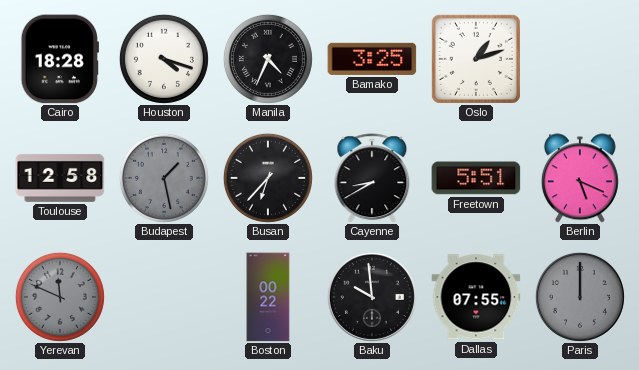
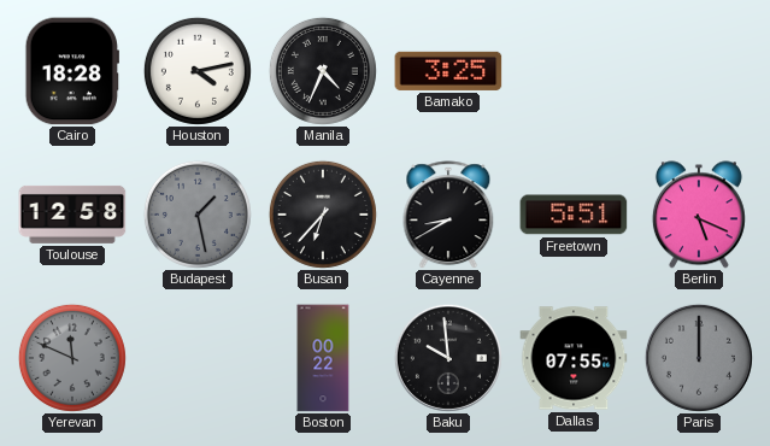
Houston: 4:18 -> 4:13 (198, 71)
Oslo: 1:12 -> none (476, 59)
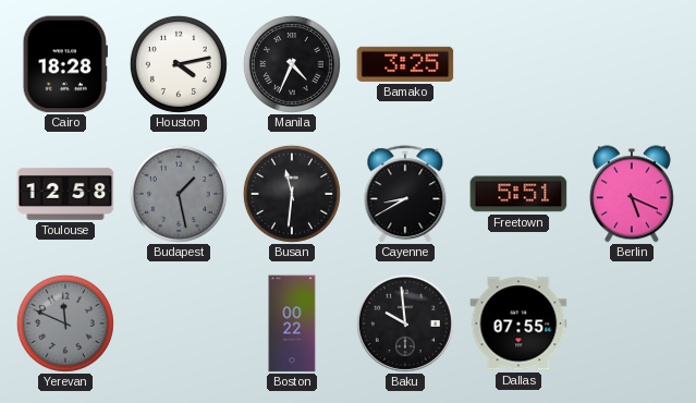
Busan: 6:37 -> 11:31 (292, 194)
Paris: 12:00 -> none (699, 358)
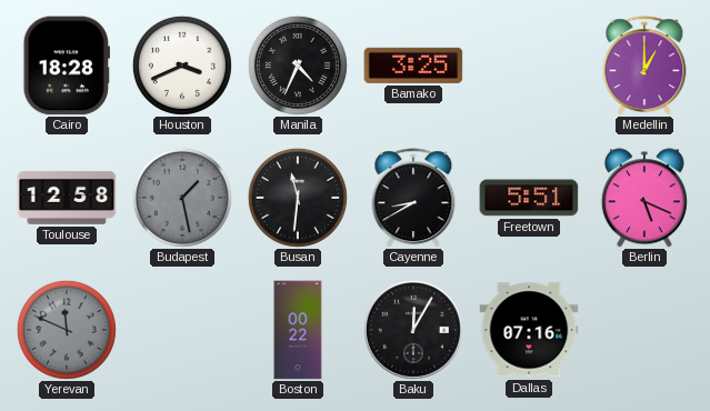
Houston: 4:13 -> 3:41 (182, 66)
Medellin: none -> 1:00 (644, 66)
Baku: 9:59 -> 12:05 (413, 330)
Dallas: 07:55 -> 07:16 (529, 330)
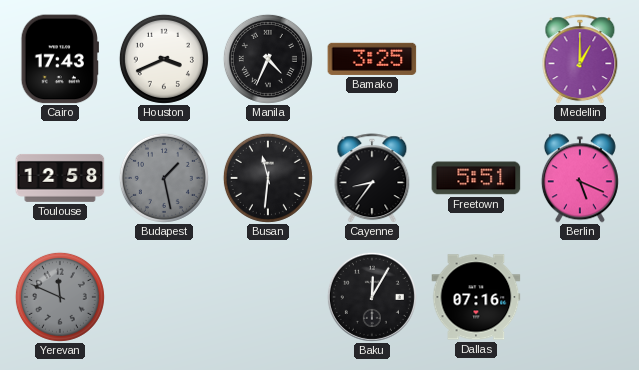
Cairo: 18:28 -> 17:43 (60, 59)
Cayenne: 8:40 -> 8:36 (372, 178)
Boston: 00:22 -> none (298, 330)
